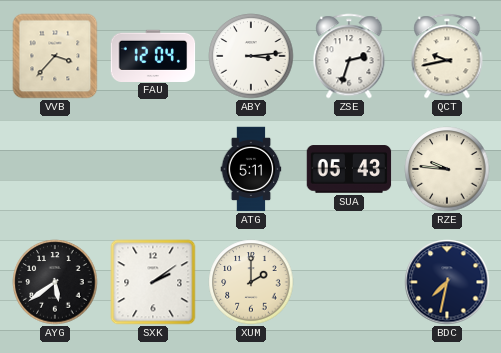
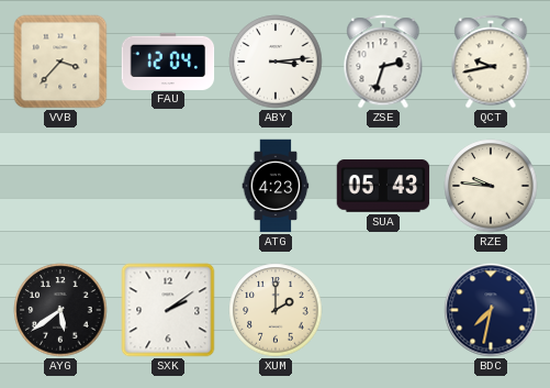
ATG: 5:11 -> 4:23 (276, 186)
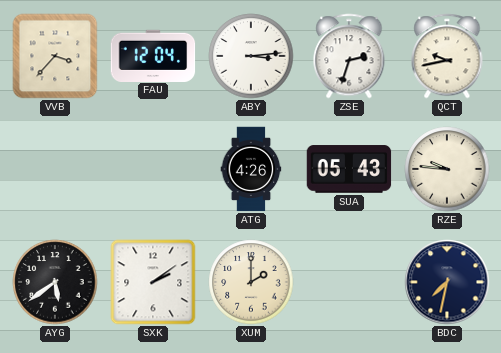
ATG: 4:23 -> 4:26 (251, 169)
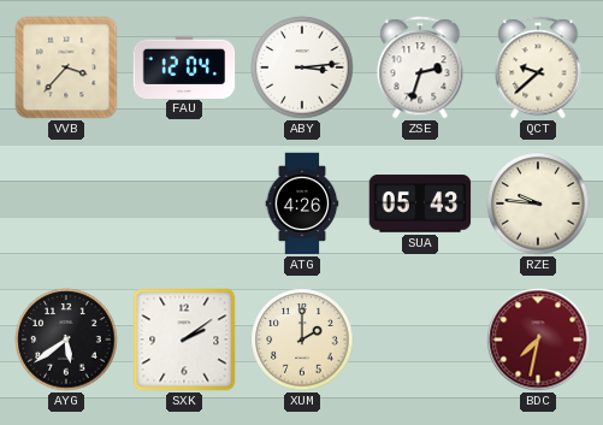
QCT: 9:43 -> 9:38 (538, 67)
BDC dial: navy -> burgundy (538, 340)
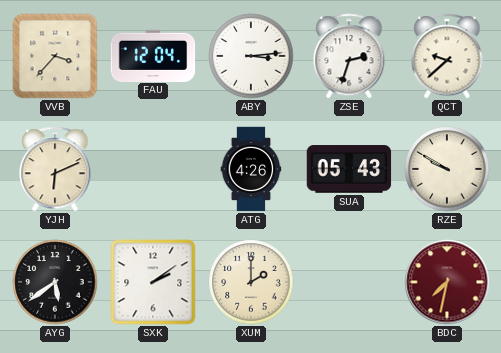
YJH: none -> 6:11 (55, 169)
RZE: 9:46 -> 9:50 (447, 169)
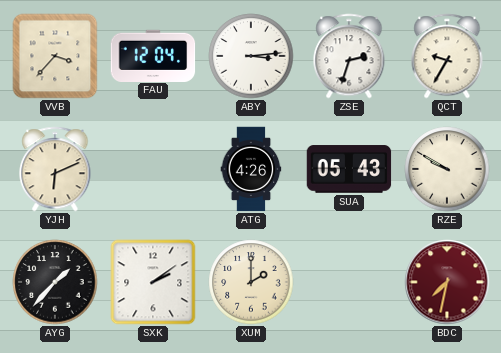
QCT: 9:38 -> 9:35 (447, 56)
AYG: 5:39 -> 1:37 (55, 282)
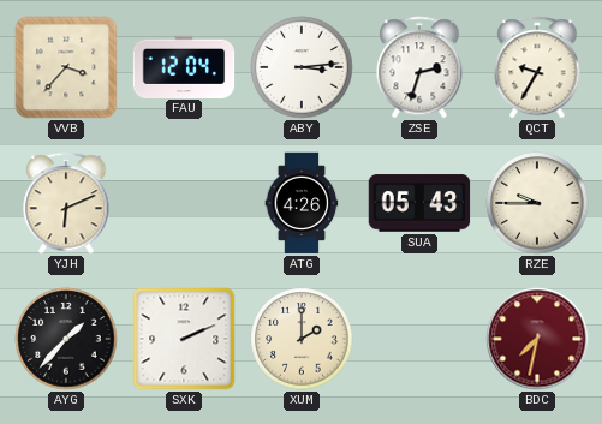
RZE: 9:50 -> 9:45 (537, 203)
SXK: 2:09 -> 2:11 (184, 339)
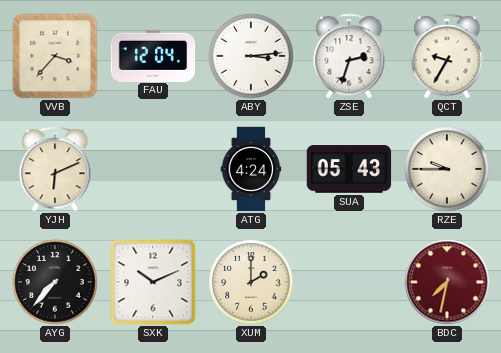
ATG: 4:26 -> 4:24 (251, 169)
AYG: 1:37 -> 7:37 (55, 282)
SXK: 2:11 -> 10:11 (153, 282)
